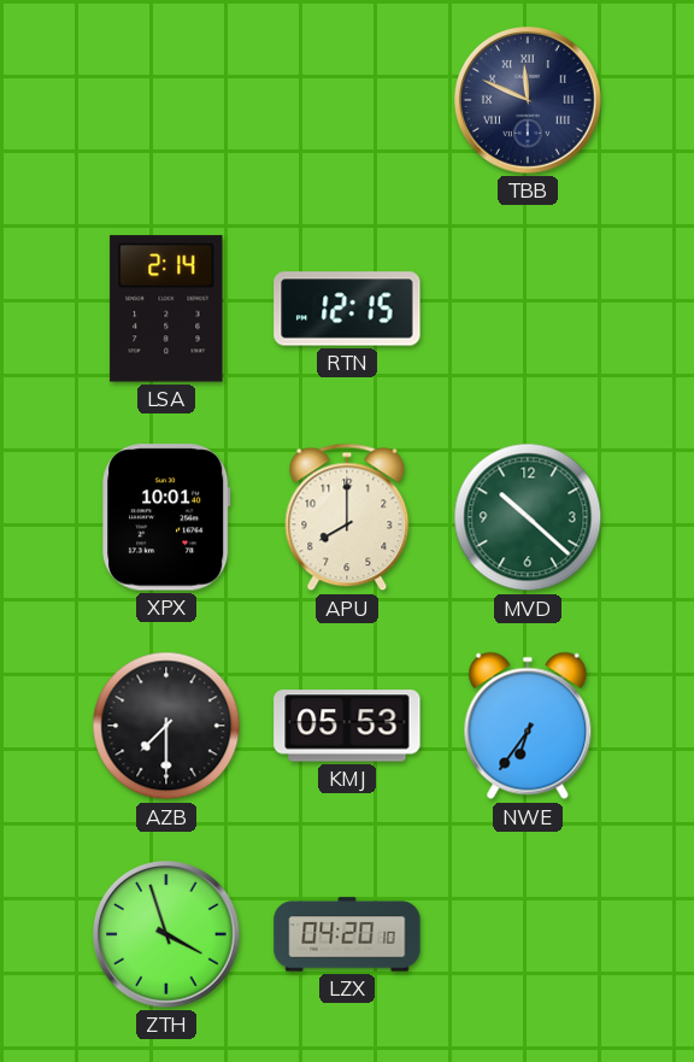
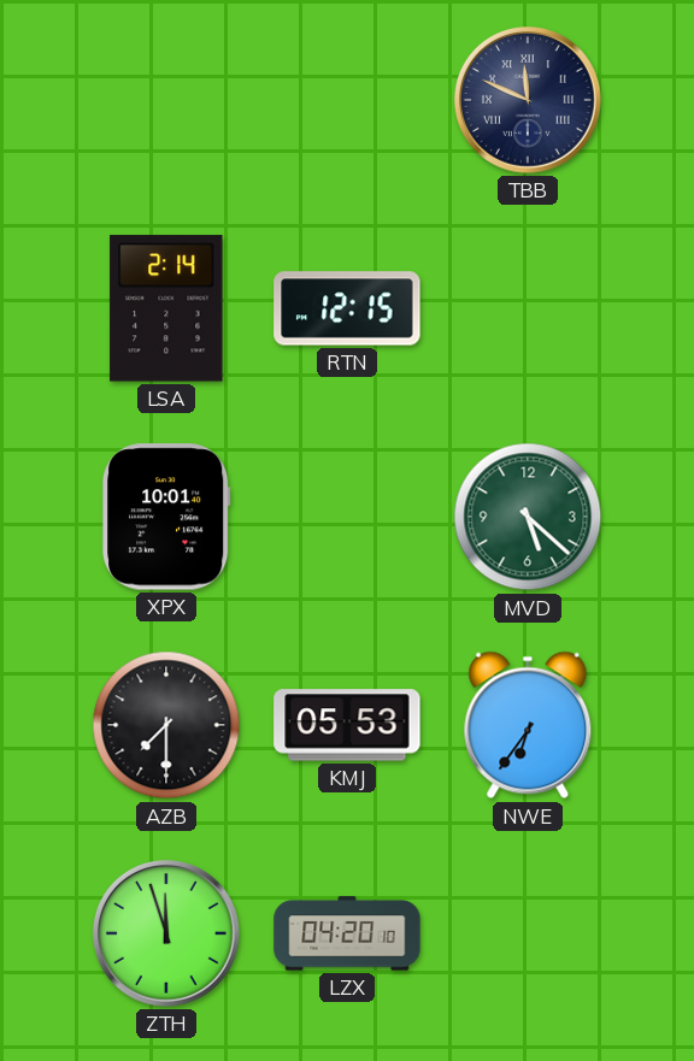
APU: 8:00 -> none (347, 517)
MVD: 10:22 -> 5:22 (528, 517)
ZTH: 3:57 -> 11:57 (167, 935)
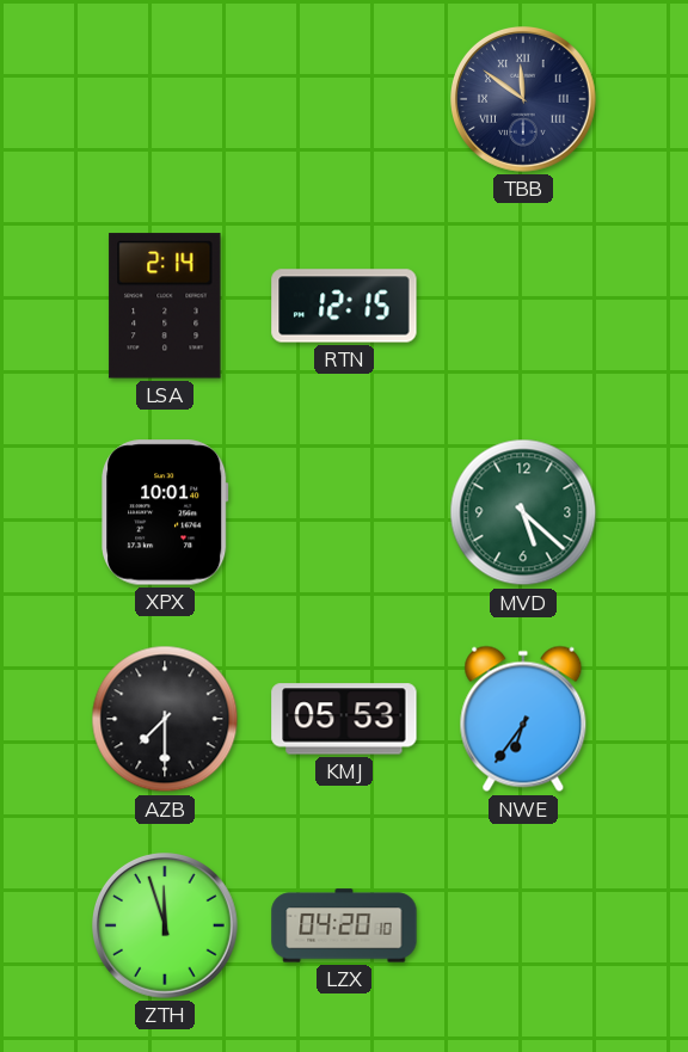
TBB: 11:49 -> 11:51 (524, 100)
